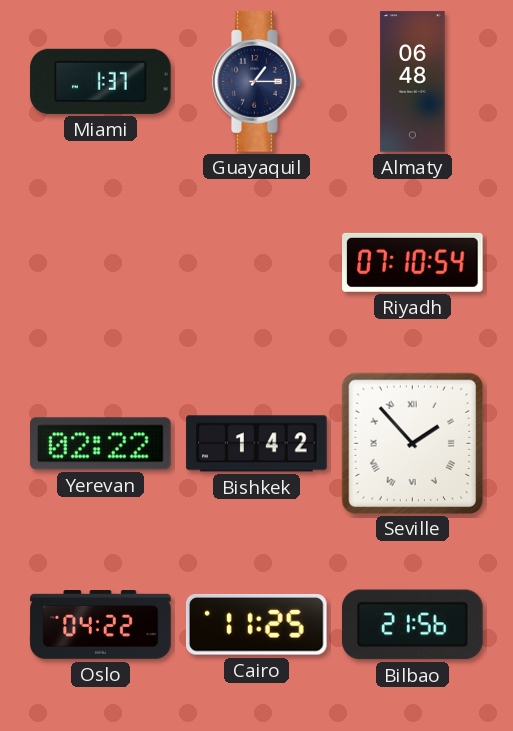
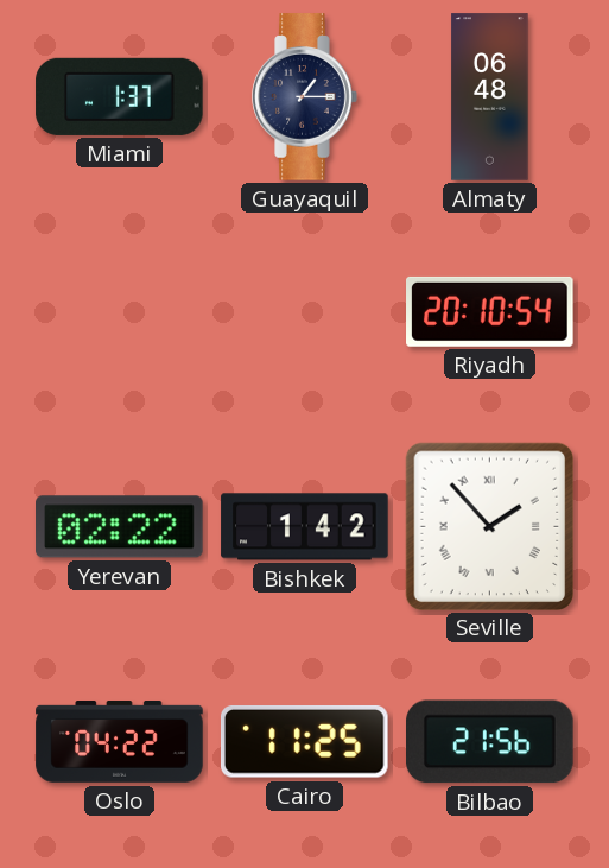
Riyadh: 07:10 -> 20:10 (490, 311)
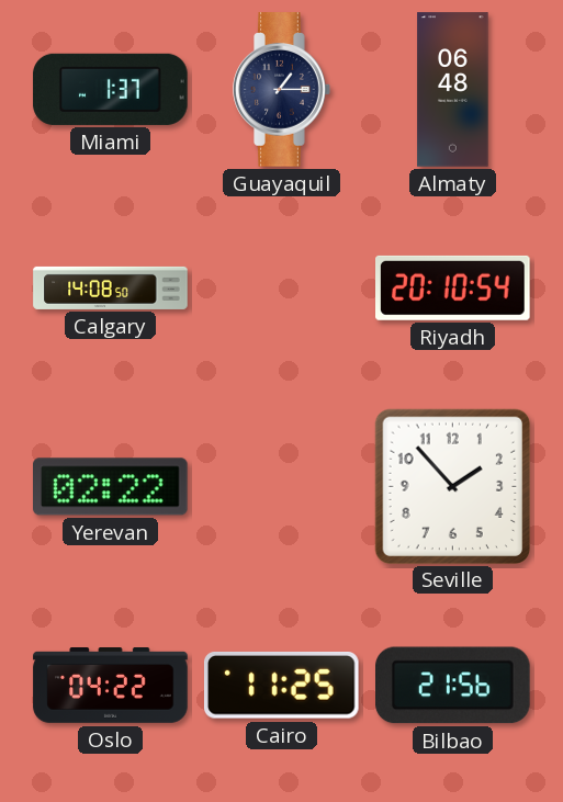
Calgary: none -> 14:08 (111, 287)
Bishkek: 1:42 -> none (305, 527)
Seville numerals: Roman -> Arabic (452, 486)
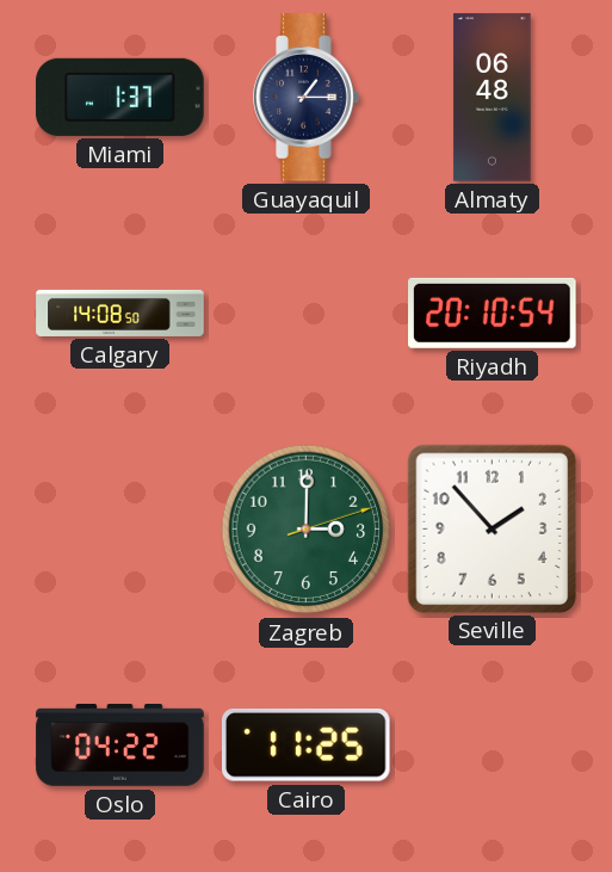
Yerevan: 02:22 -> none (111, 487)
Zagreb: none -> 3:00 (307, 530)
Bilbao: 21:56 -> none (453, 686)
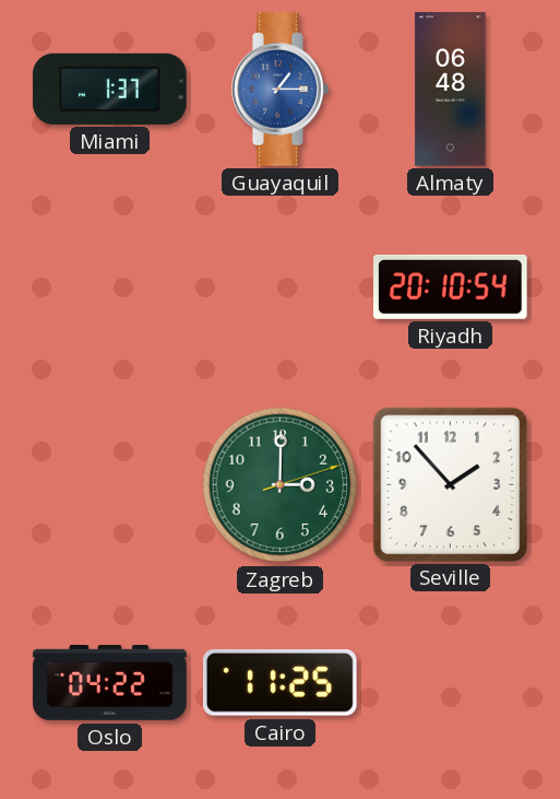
Guayaquil dial: navy -> blue (281, 90)
Calgary: 14:08 -> none (120, 313)
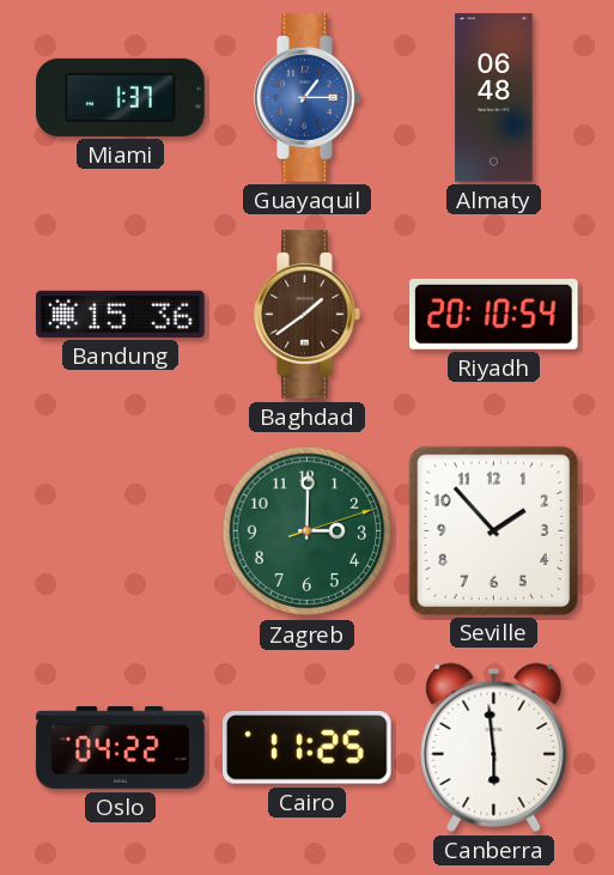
Bandung: none -> 15:36 (121, 314)
Baghdad: none -> 1:39 (308, 315)
Canberra: none -> 5:59 (494, 747)
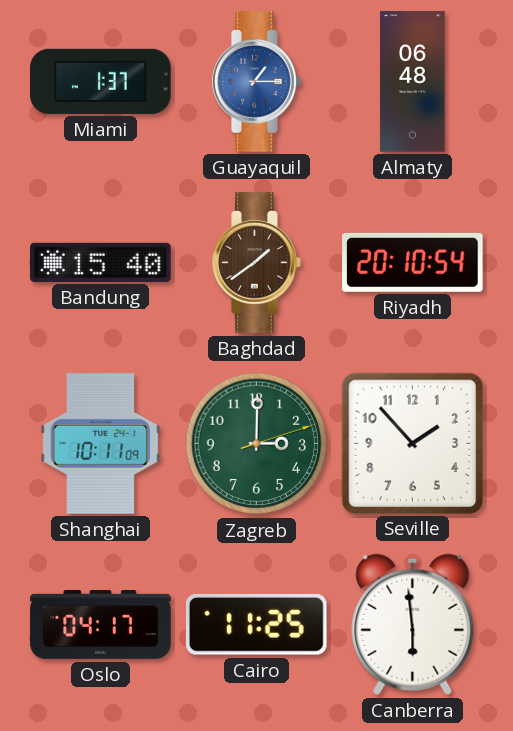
Bandung: 15:36 -> 15:40 (101, 262)
Shanghai: none -> 10:11 (101, 444)
Oslo: 04:22 -> 04:17 (101, 625)
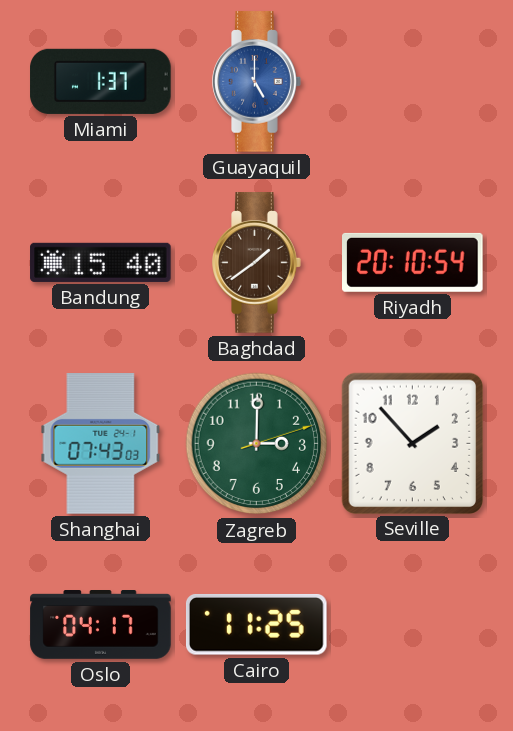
Guayaquil: 1:15 -> 5:00 (257, 82)
Almaty: 06:48 -> none (413, 82)
Shanghai: 10:11 -> 07:43 (101, 444)
Canberra: 5:59 -> none (413, 624)
